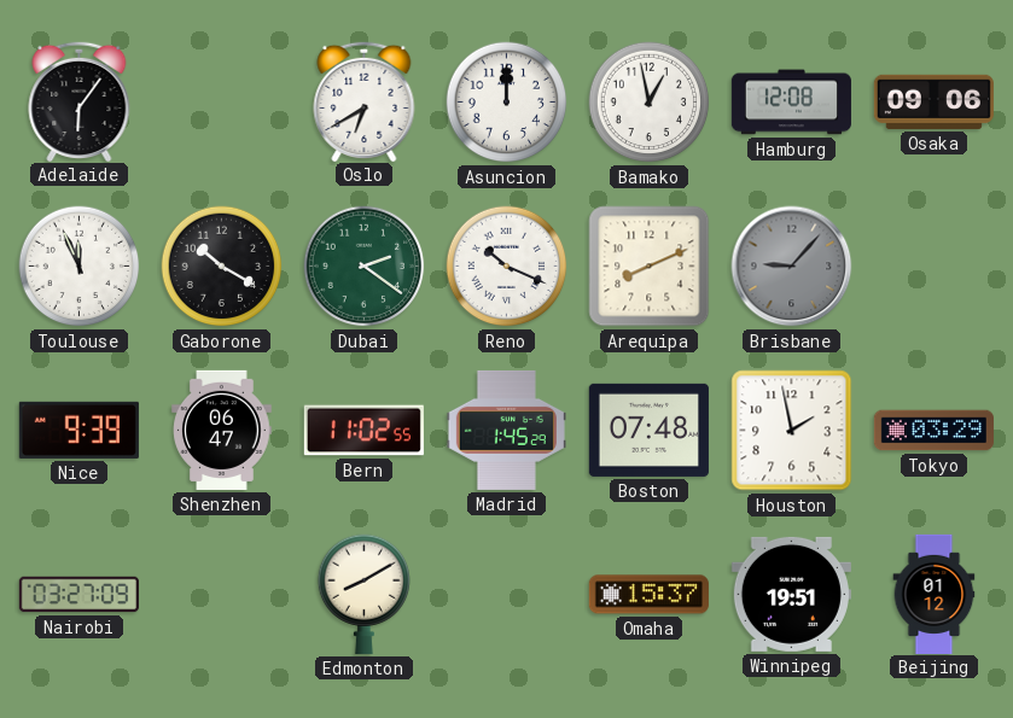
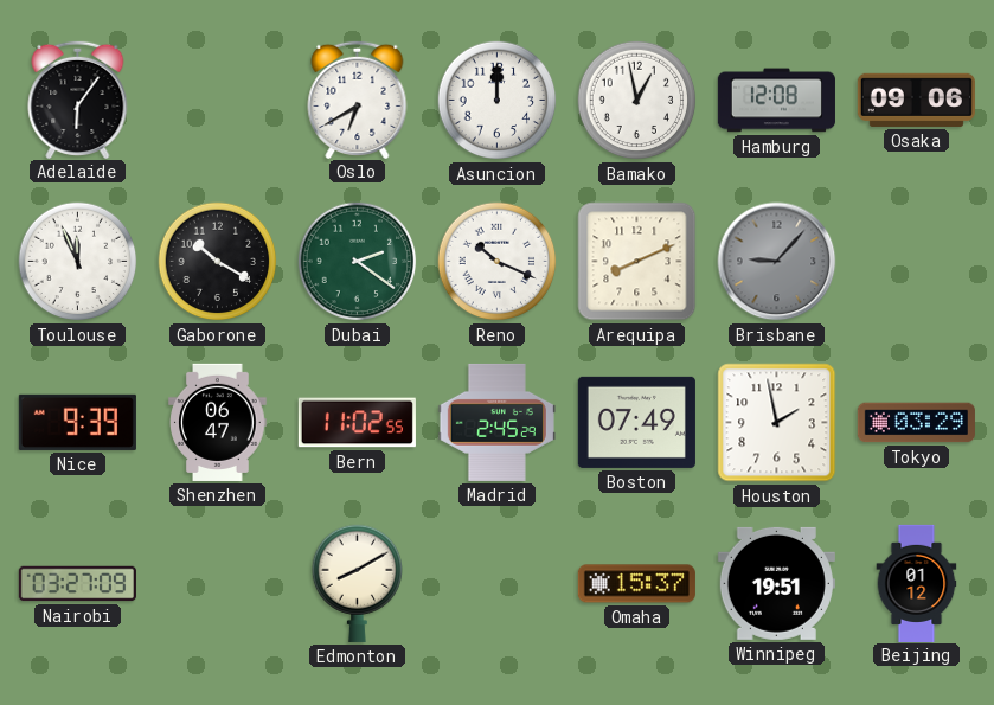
Madrid: 1:45 -> 2:45 (496, 422)
Boston: 07:48 -> 07:49 (636, 422)
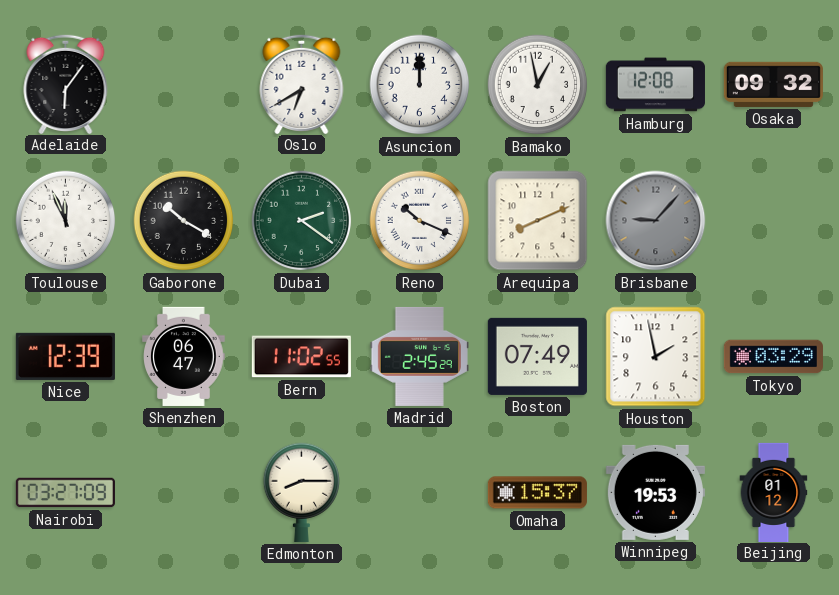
Osaka: 09:06 -> 09:32 (773, 84)
Nice: 9:39 -> 12:39 (65, 356)
Edmonton: 8:10 -> 8:15 (301, 492)
Winnipeg: 19:51 -> 19:53 (655, 492)
